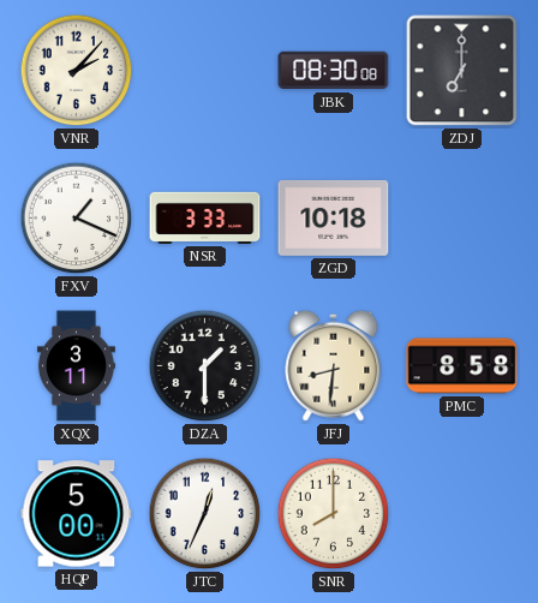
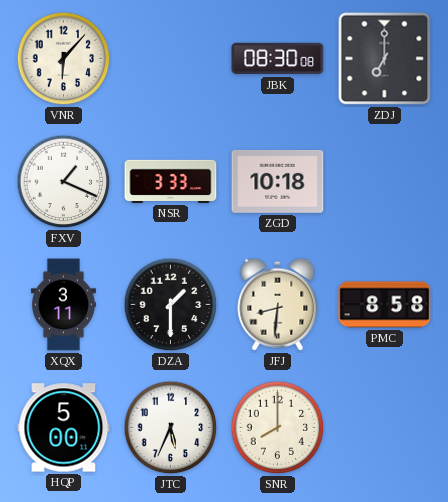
VNR: 2:07 -> 6:07 (64, 59)
JTC: 12:34 -> 5:34 (171, 428)
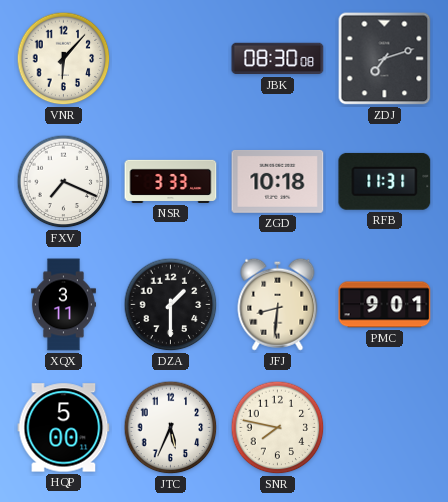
ZDJ: 7:00 -> 7:12 (385, 59)
FXV: 1:19 -> 7:19 (64, 182)
RFB: none -> 11:31 (385, 181)
PMC: 8:58 -> 9:01 (385, 305)
SNR: 8:00 -> 7:47 (278, 428)
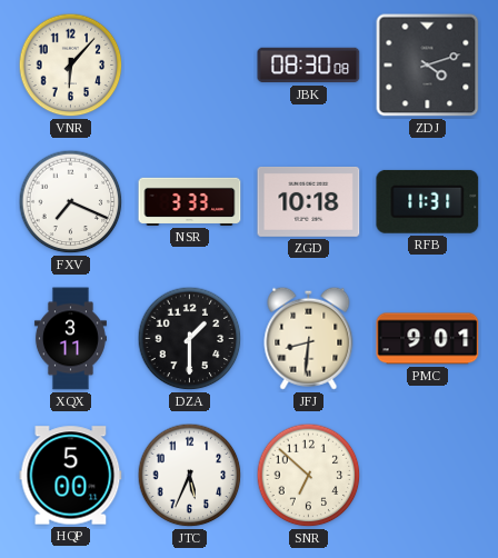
ZDJ: 7:12 -> 4:12 (428, 66)
SNR: 7:47 -> 6:52 (309, 476)
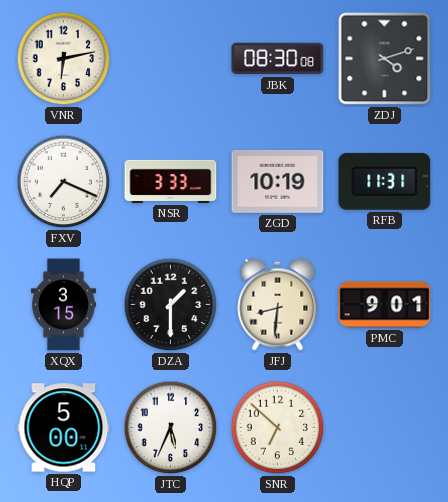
VNR: 6:07 -> 6:13 (64, 59)
ZGD: 10:18 -> 10:19 (278, 181)
XQX: 3:11 -> 3:15 (63, 305)
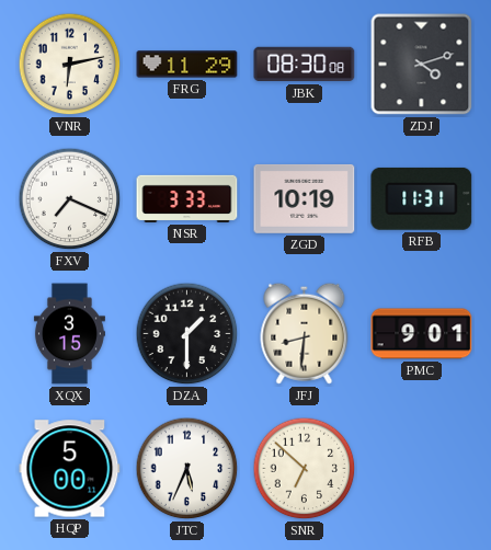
FRG: none -> 11:29 (187, 65)
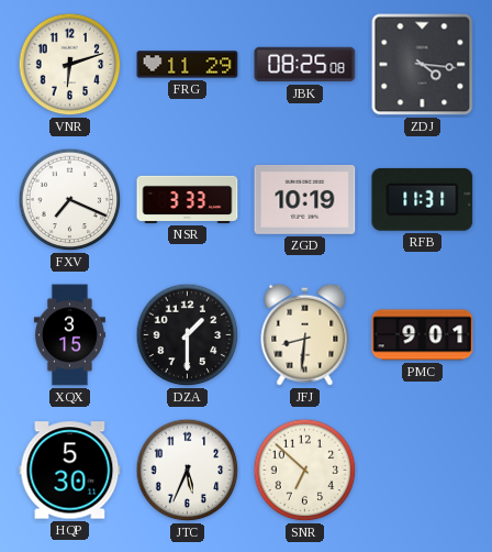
VNR: 6:13 -> 6:12 (70, 65)
JBK: 08:30 -> 08:25 (305, 65)
ZDJ: 4:12 -> 4:16 (423, 65)
HQP: 5:00 -> 5:30 (70, 471)
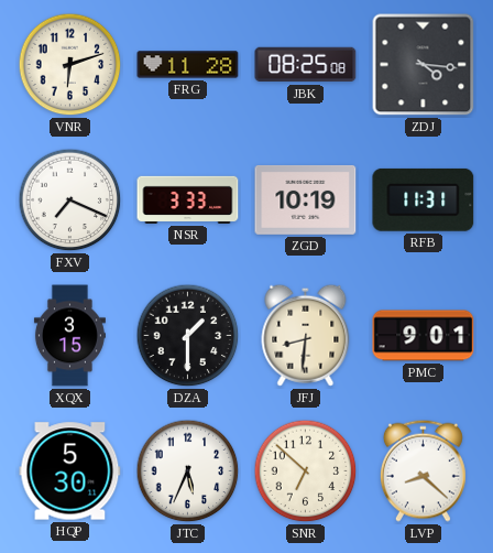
FRG: 11:29 -> 11:28 (188, 65)
LVP: none -> 8:22 (423, 470)
